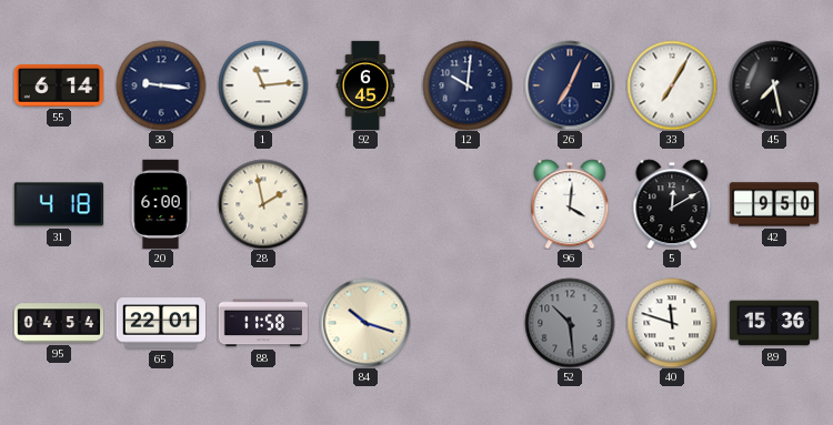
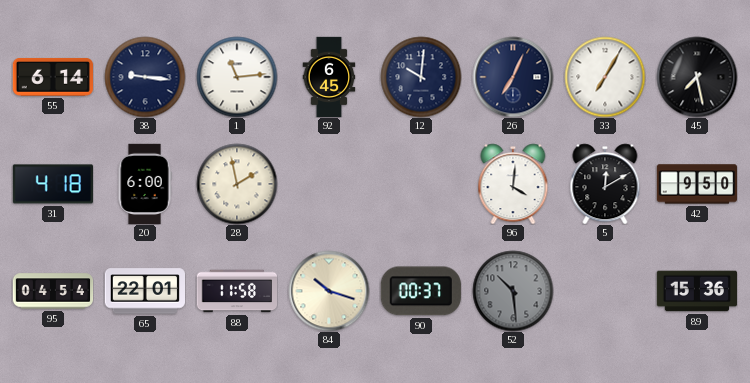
90: none -> 00:37 (421, 291)
40: 11:48 -> none (672, 323)
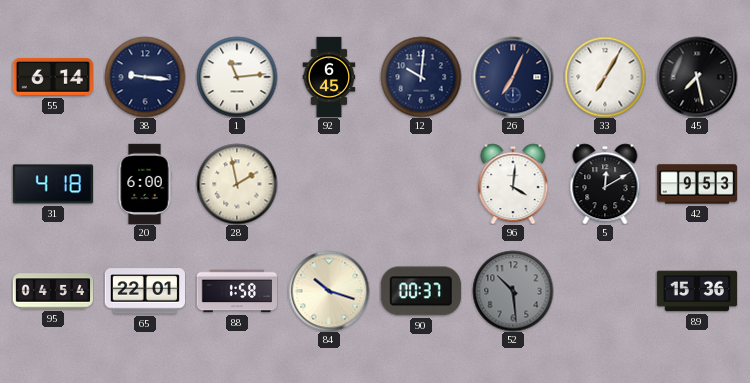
42: 9:50 -> 9:53 (697, 184)
88: 11:58 -> 1:58 (237, 291)
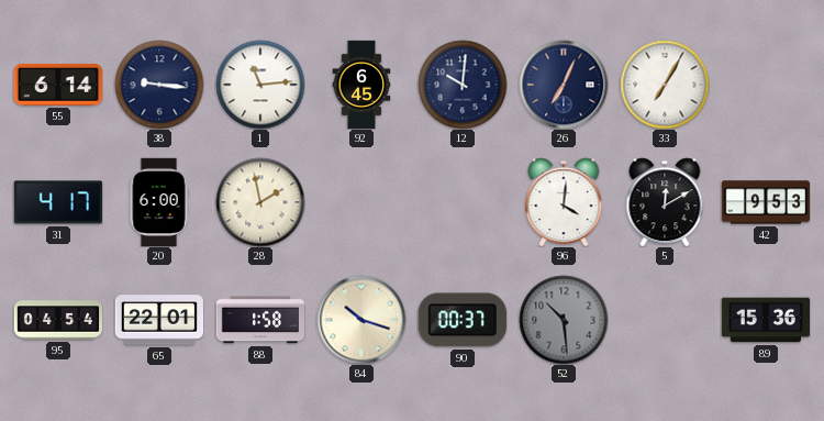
45: 7:28 -> none (697, 77)
31: 4:18 -> 4:17 (57, 202)
